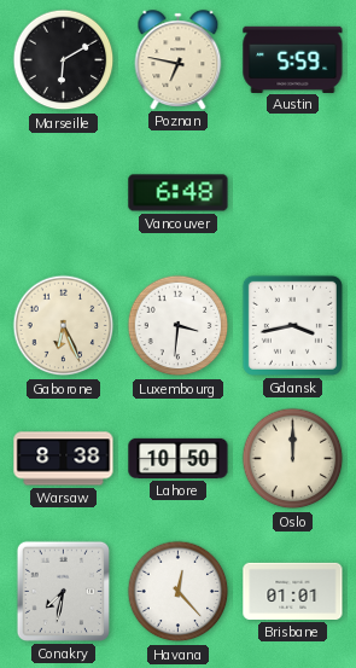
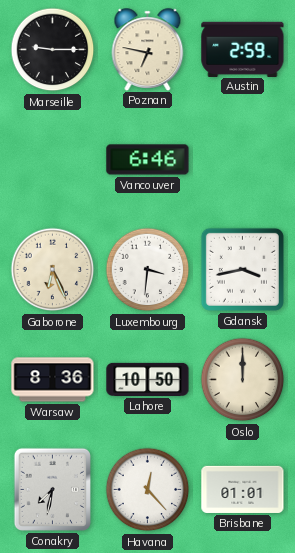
Marseille: 6:10 -> 9:15 (53, 50)
Austin: 5:59 -> 2:59 (243, 49)
Vancouver: 6:48 -> 6:46 (148, 160)
Warsaw: 8:38 -> 8:36 (53, 380)
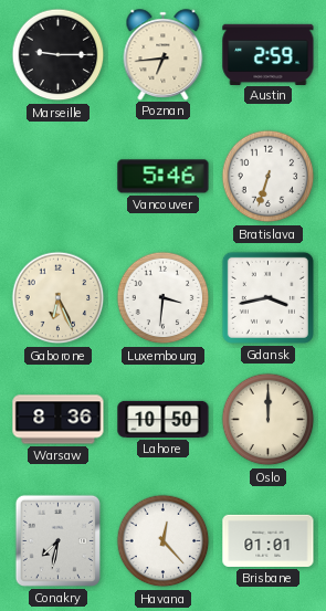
Poznan: 6:47 -> 6:44 (164, 54)
Vancouver: 6:46 -> 5:46 (164, 177)
Bratislava: none -> 6:33 (269, 177)
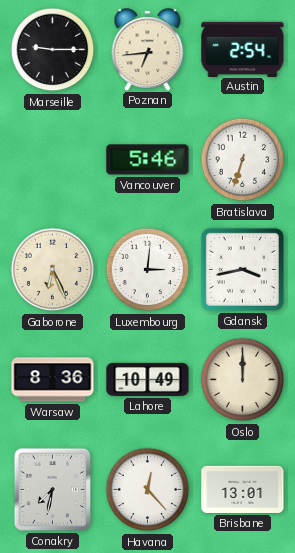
Austin: 2:59 -> 2:54 (243, 49)
Luxembourg: 3:31 -> 3:01 (148, 270)
Lahore: 10:50 -> 10:49 (148, 379)
Brisbane: 01:01 -> 13:01 (243, 489)
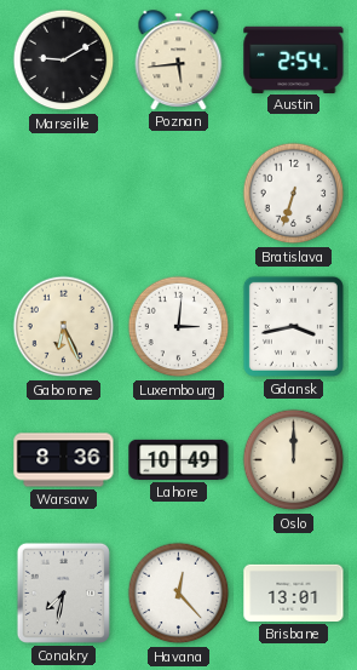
Marseille: 9:15 -> 9:10 (64, 61)
Poznan: 6:44 -> 5:44 (179, 59)
Vancouver: 5:46 -> none (148, 160)
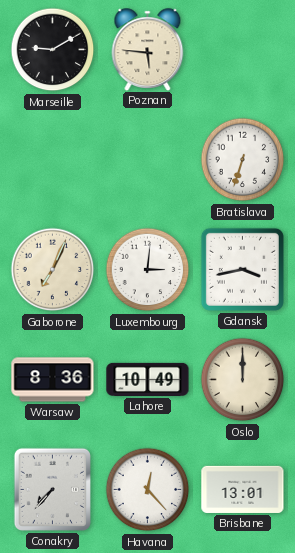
Poznan: 5:44 -> 5:46 (148, 49)
Austin: 2:54 -> none (294, 59)
Gaborone: 6:26 -> 7:04 (53, 270)
Conakry: 7:32 -> 7:37 (52, 489)
